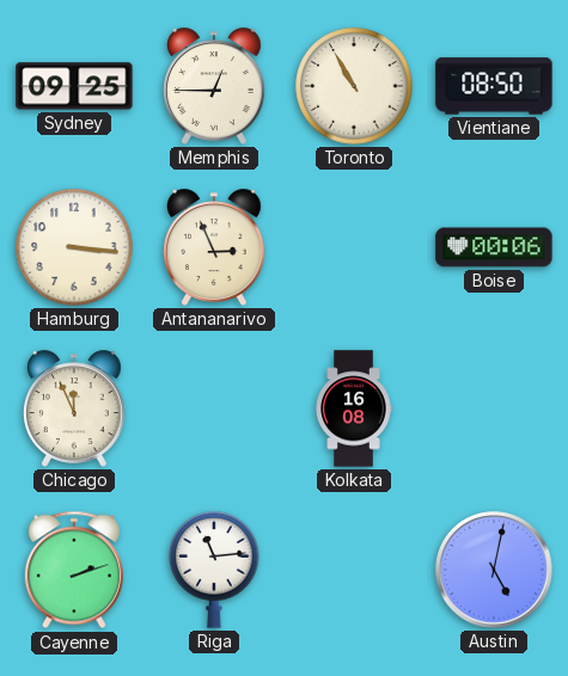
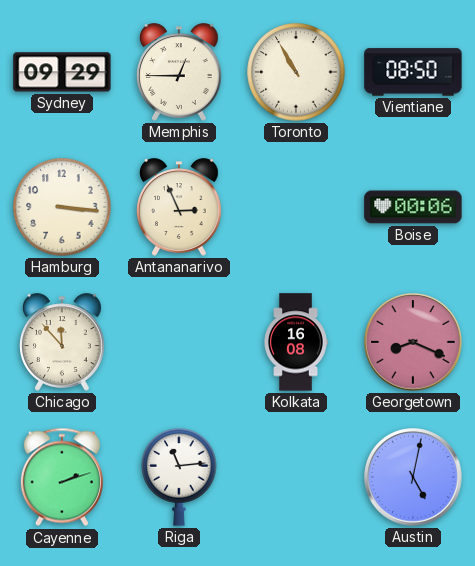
Sydney: 09:25 -> 09:29 (62, 72)
Chicago: 11:56 -> 11:53 (63, 342)
Georgetown: none -> 8:19 (413, 342)
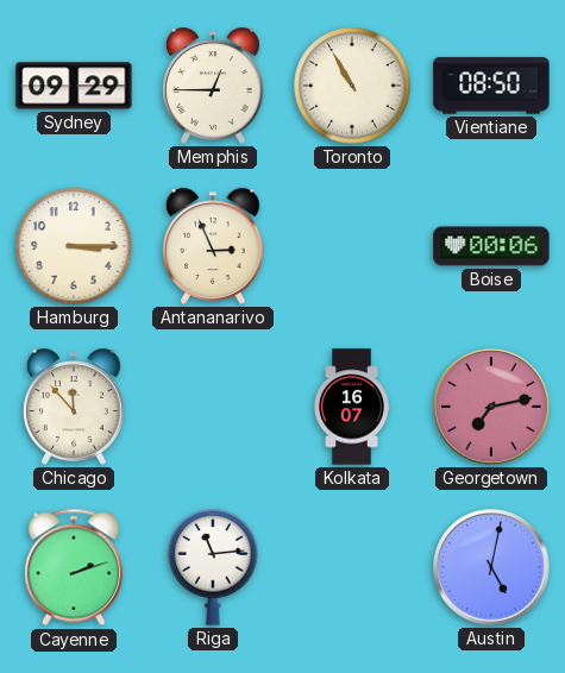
Hamburg: 3:16 -> 3:15 (74, 246)
Kolkata: 16:08 -> 16:07 (352, 407)
Georgetown: 8:19 -> 7:13 (491, 407)
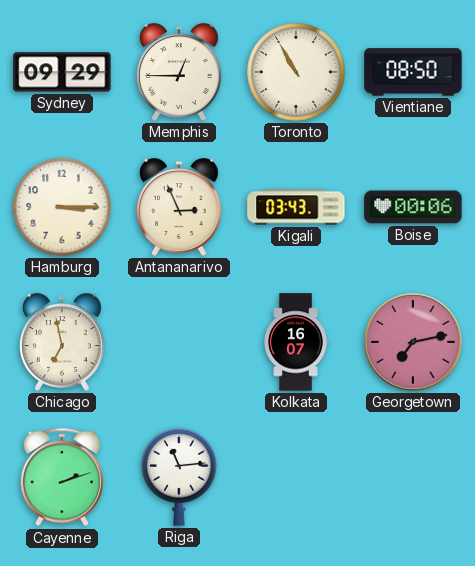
Kigali: none -> 03:43 (296, 207)
Chicago: 11:53 -> 6:58 (63, 342)
Austin: 5:02 -> none (491, 567)
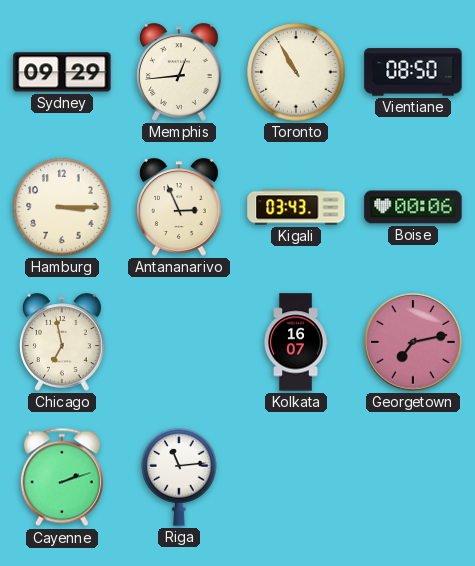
Memphis: 12:45 -> 12:44 (180, 72)
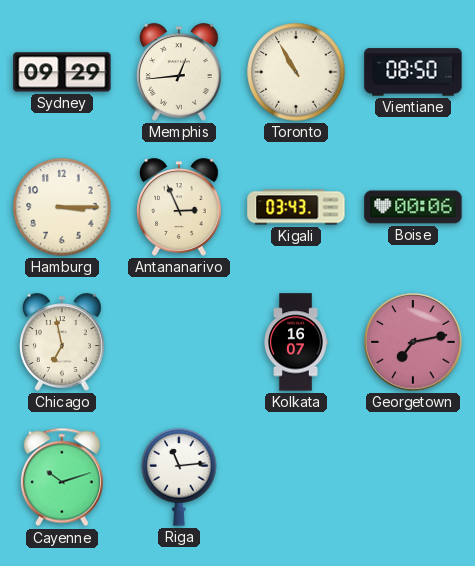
Cayenne: 2:12 -> 10:12 (62, 477)
